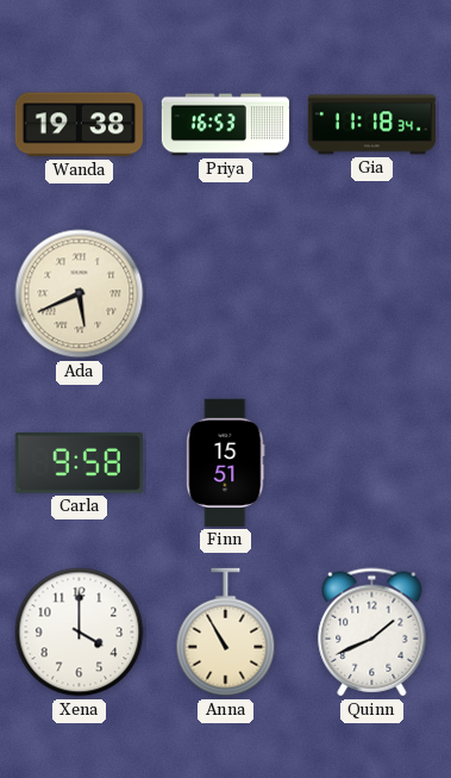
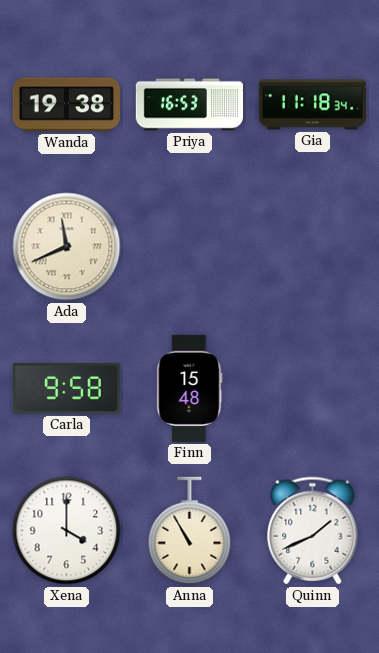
Ada: 5:41 -> 11:41 (67, 247)
Finn: 15:51 -> 15:48 (190, 388)
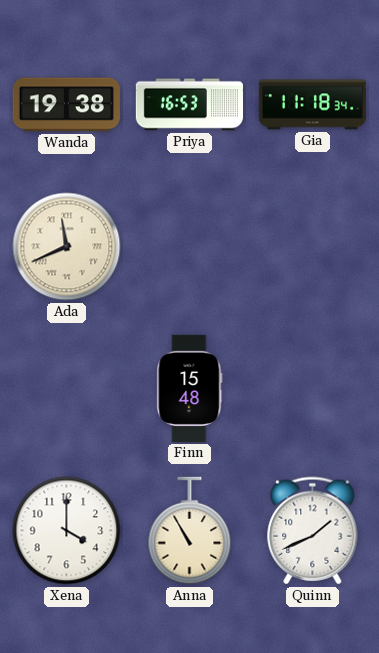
Carla: 9:58 -> none (66, 389)
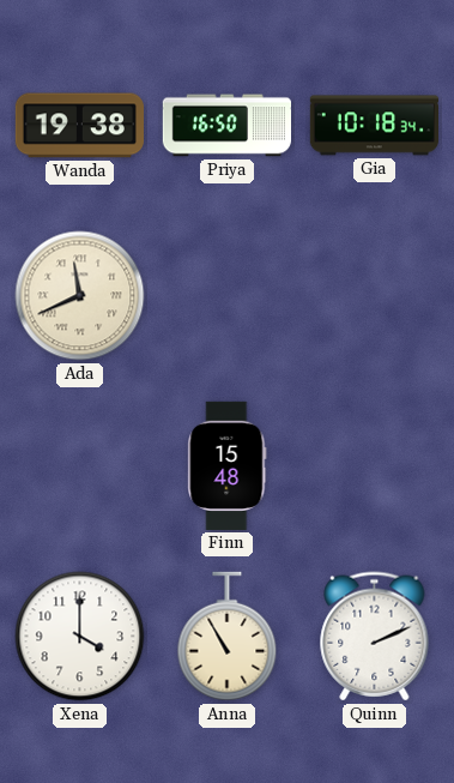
Priya: 16:53 -> 16:50 (226, 126)
Gia: 11:18 -> 10:18 (374, 126)
Quinn: 1:41 -> 2:11 (375, 637)
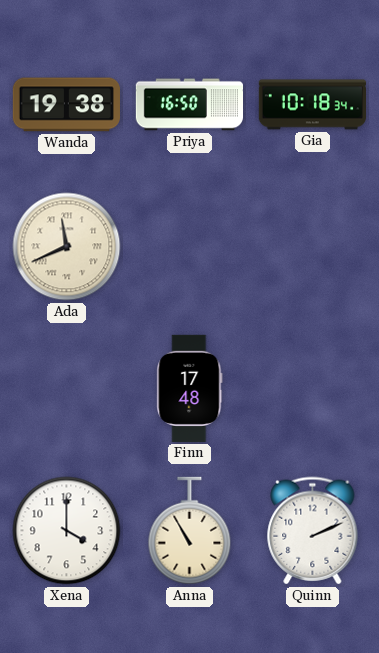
Finn: 15:48 -> 17:48 (190, 388)
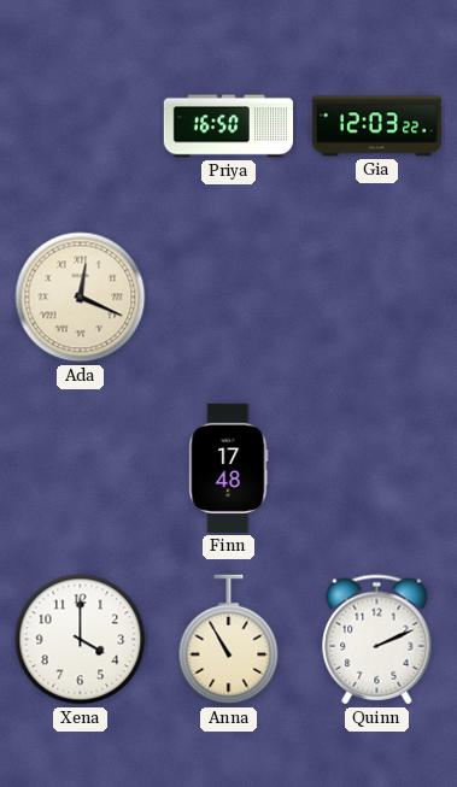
Wanda: 19:38 -> none (66, 105)
Gia: 10:18 -> 12:03 (376, 127)
Ada: 11:41 -> 12:19 (81, 298)
